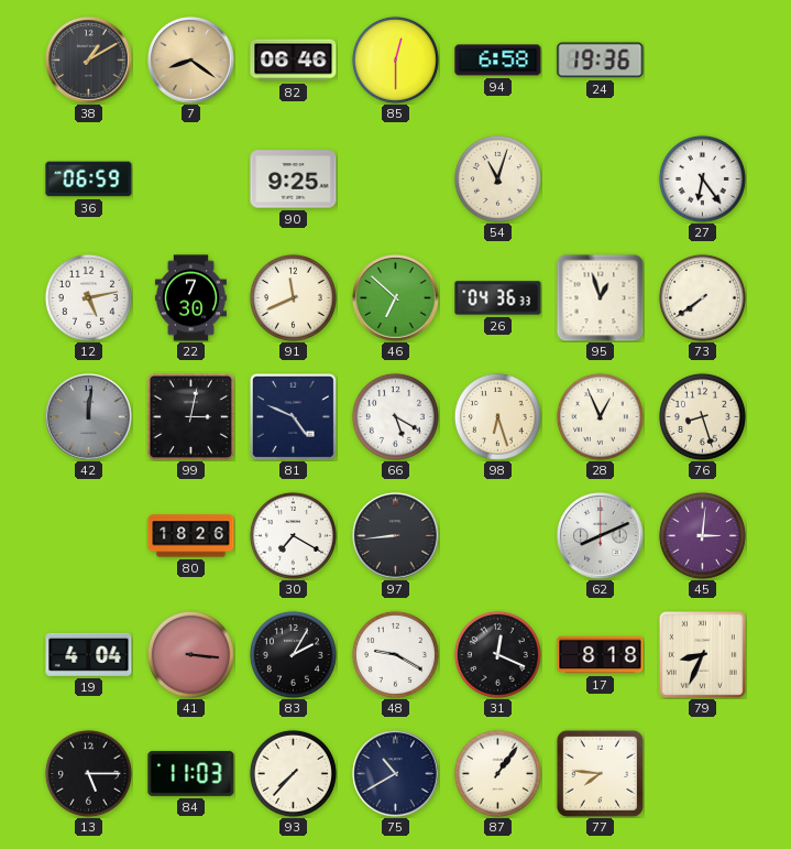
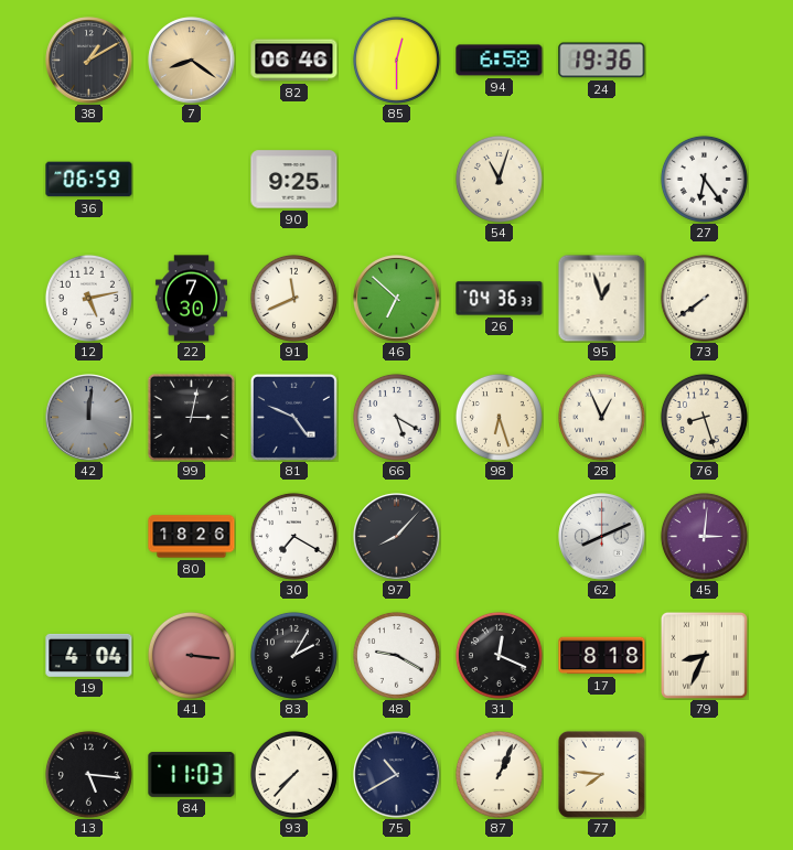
97: 8:44 -> 8:07 (397, 537)
13: 5:15 -> 5:16 (88, 774)
87: 1:06 -> 1:04 (499, 774)
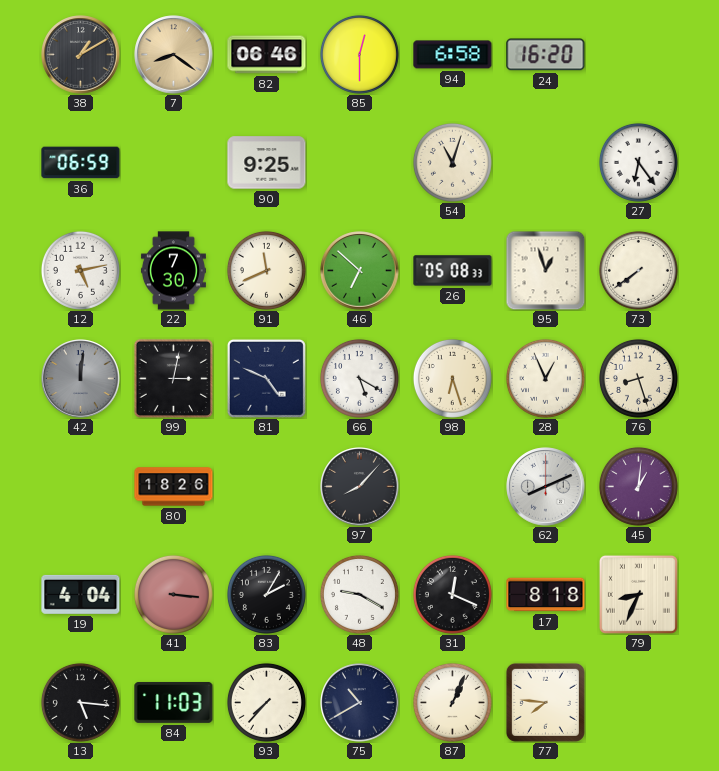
24: 19:36 -> 16:20 (546, 55)
26: 04:36 -> 05:08 (453, 271)
30: 7:20 -> none (293, 536)
45: 3:01 -> 1:01 (638, 486)
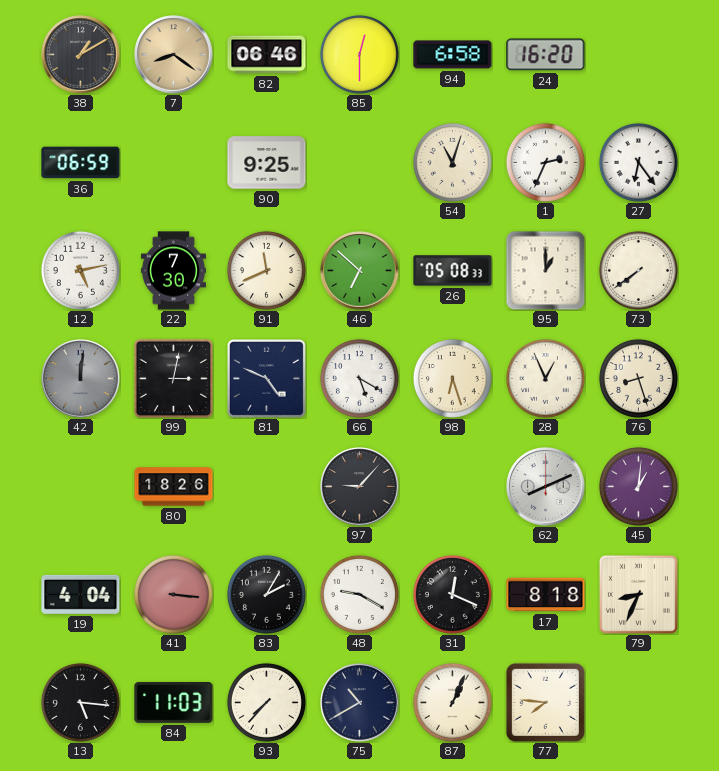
1: none -> 2:34 (545, 162)
95: 12:57 -> 1:00 (545, 270)
97: 8:07 -> 9:07 (360, 487)
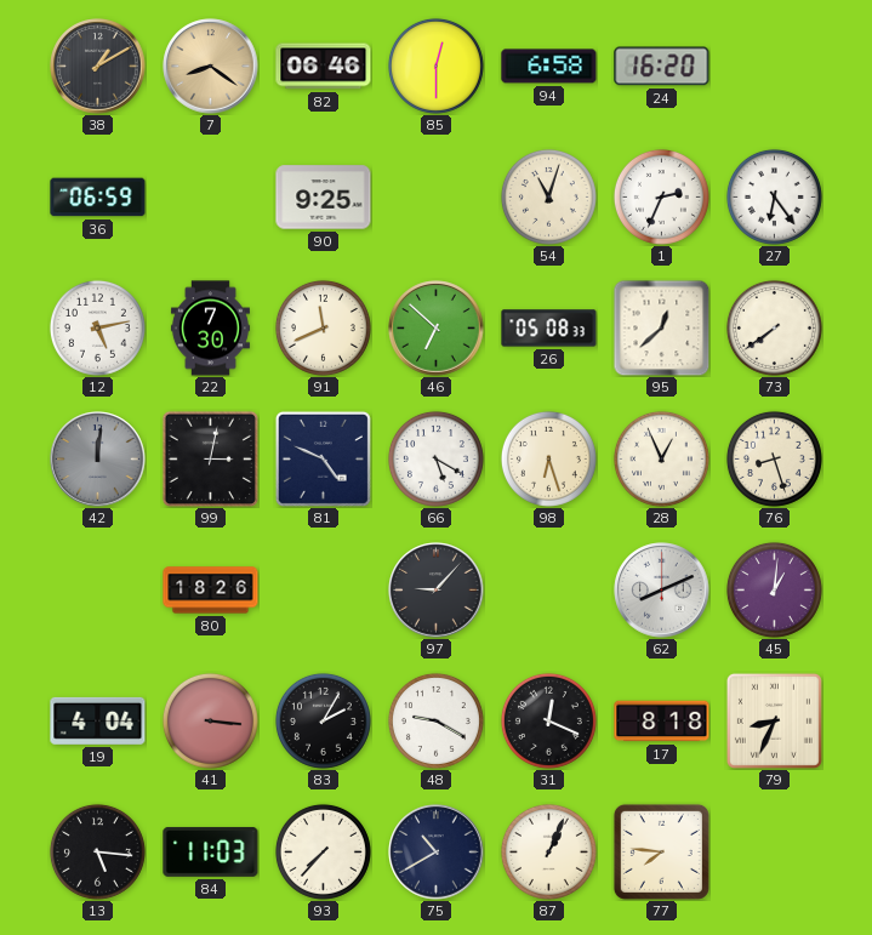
95: 1:00 -> 12:38 (661, 327)
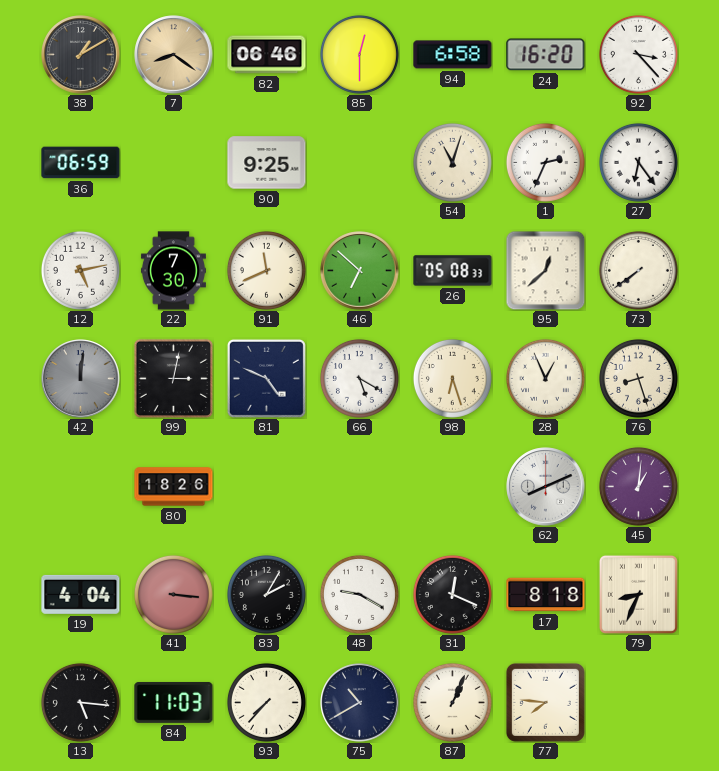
92: none -> 3:23 (638, 54)
97: 9:07 -> none (437, 591)
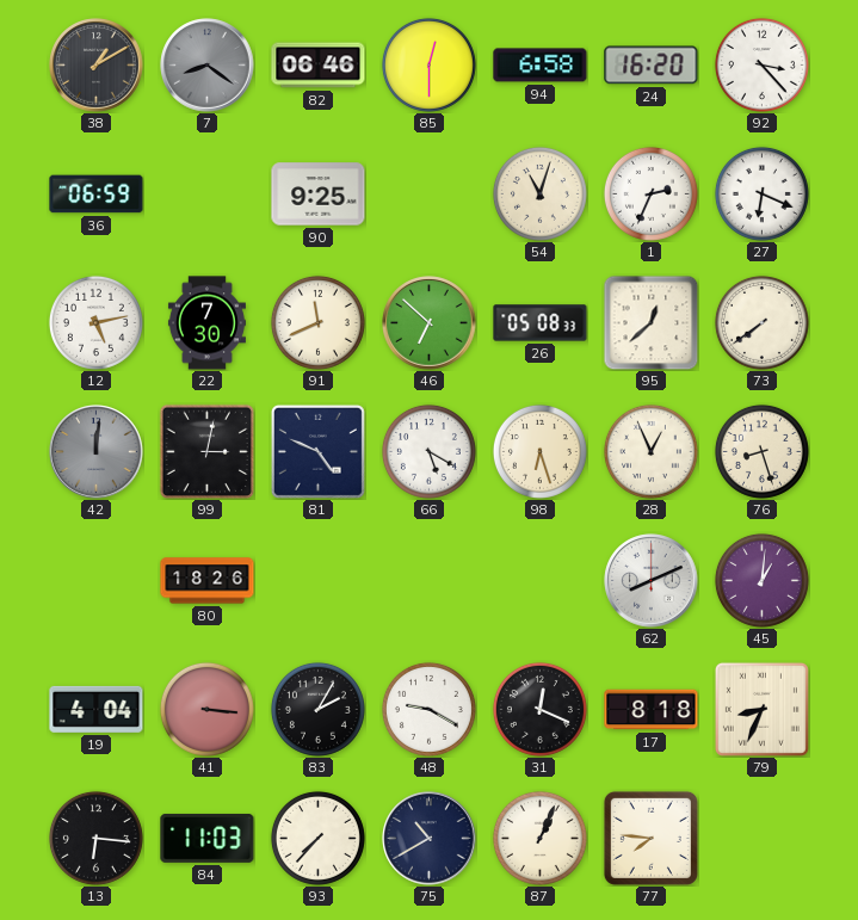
7 dial: champagne -> grey (208, 66)
27: 6:24 -> 6:19 (761, 193)
13: 5:16 -> 6:16 (95, 838)
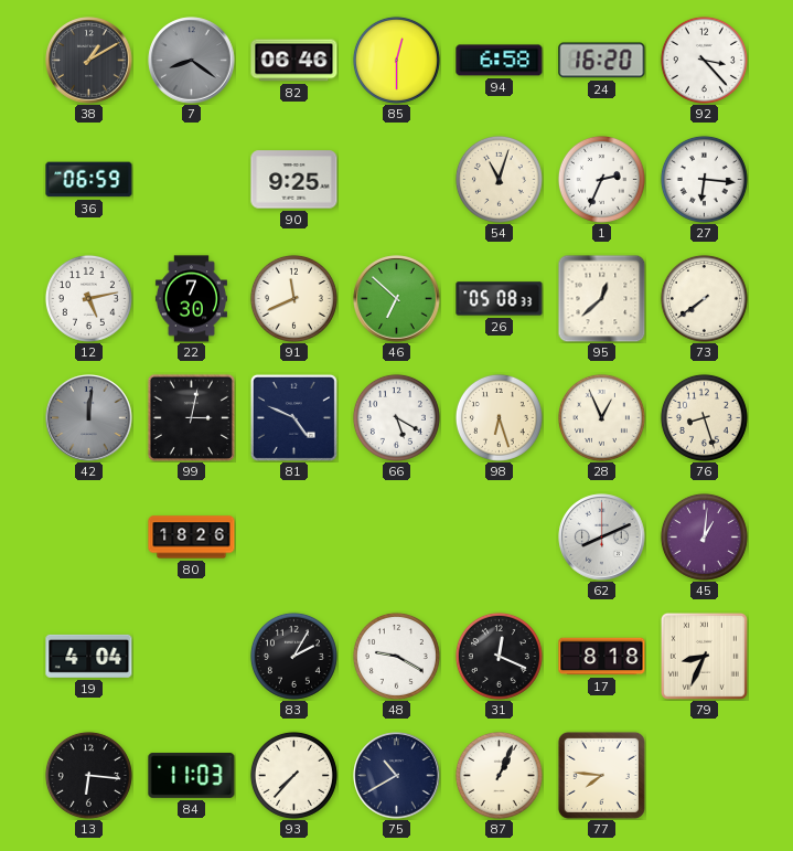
27: 6:19 -> 6:16 (704, 179)
41: 3:16 -> none (206, 709)
